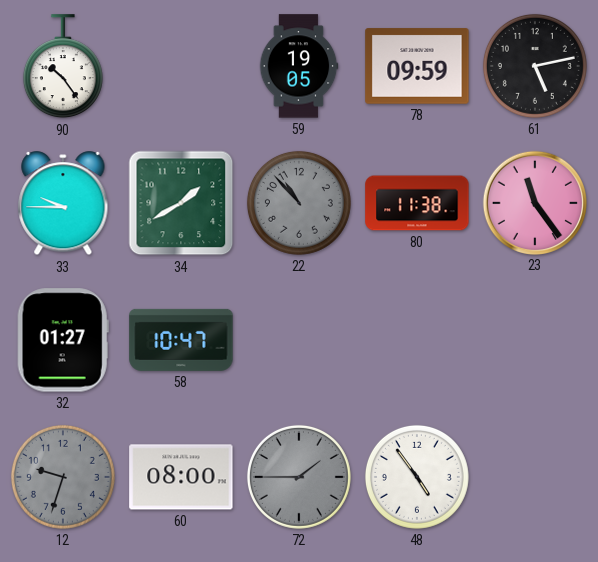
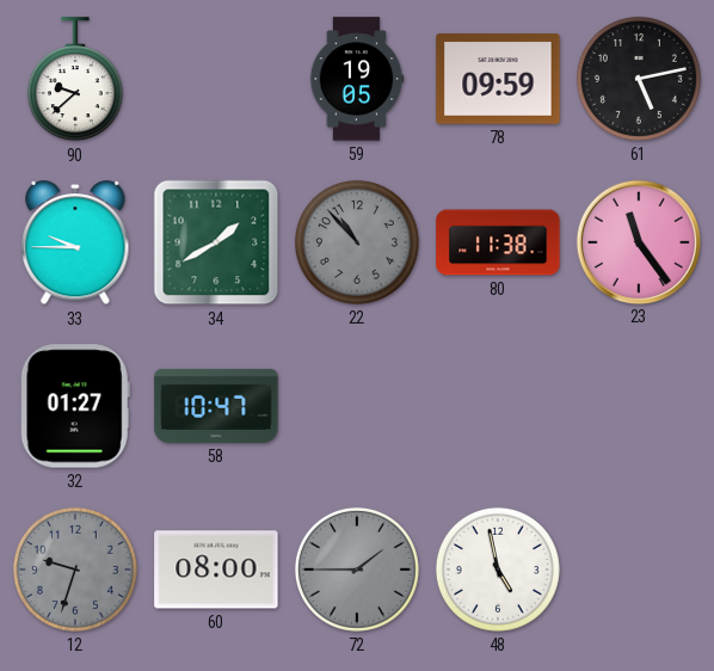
90: 10:24 -> 9:38 (75, 80)
48: 4:54 -> 4:58 (498, 570)
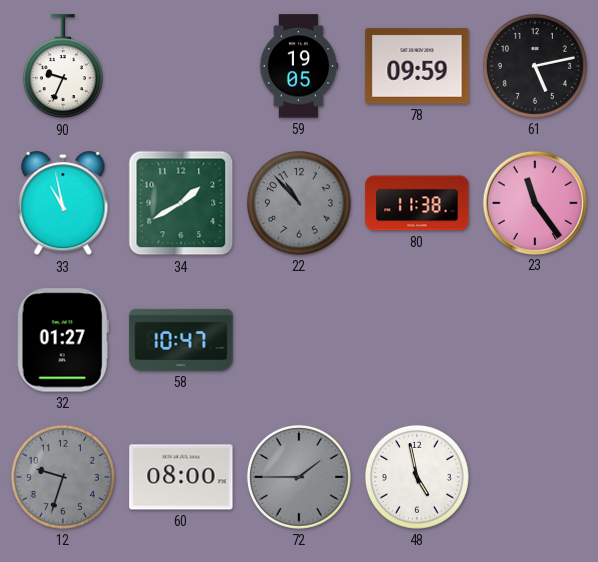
90: 9:38 -> 9:34 (63, 67)
33: 9:45 -> 10:58 (63, 204)
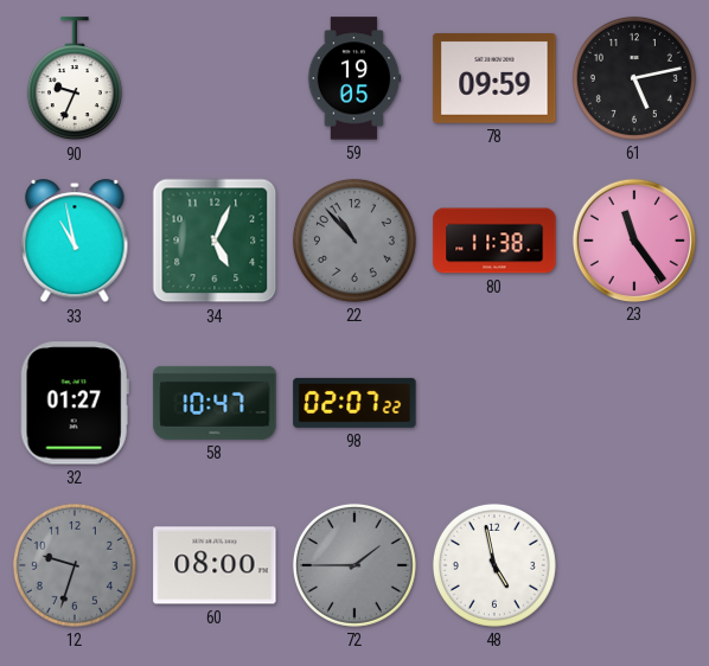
34: 1:40 -> 5:04 (215, 241)
98: none -> 02:07 (354, 403)
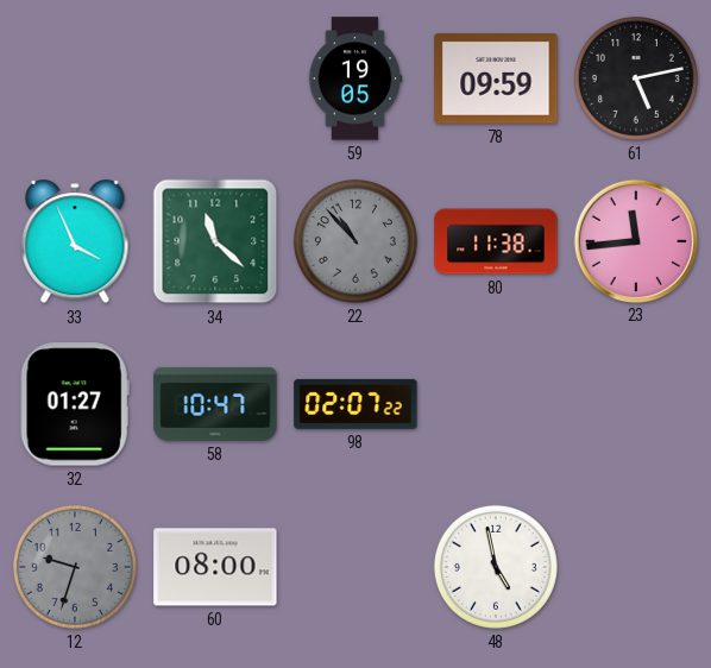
90: 9:34 -> none (75, 79)
33: 10:58 -> 3:56 (75, 242)
34: 5:04 -> 11:22 (215, 241)
23: 11:24 -> 11:44 (635, 240)
72: 1:45 -> none (354, 565)
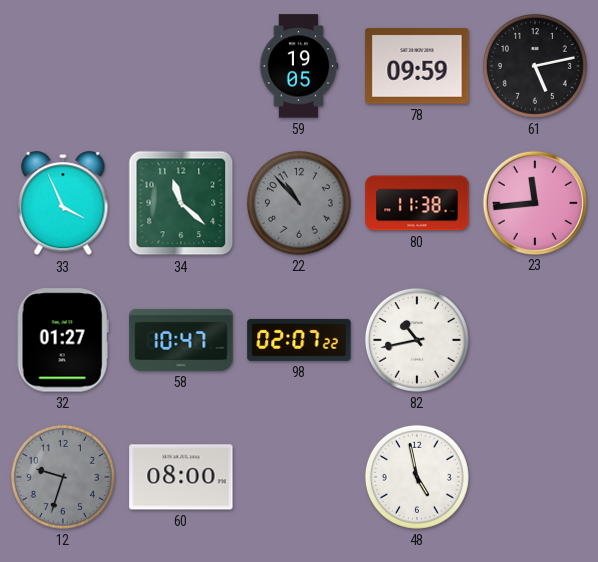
82: none -> 10:43 (417, 340)
